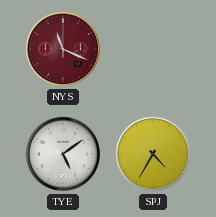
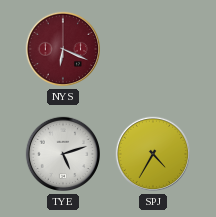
NYS: 11:19 -> 6:19 (62, 49)
TYE: 5:09 -> 5:12 (62, 154)
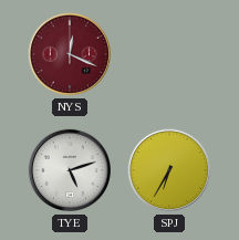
NYS: 6:19 -> 12:19 (69, 54)
SPJ: 4:35 -> 6:35 (168, 170)
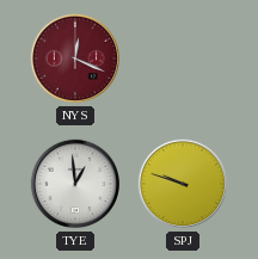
TYE: 5:12 -> 12:59 (74, 184)
SPJ: 6:35 -> 9:48 (182, 184)
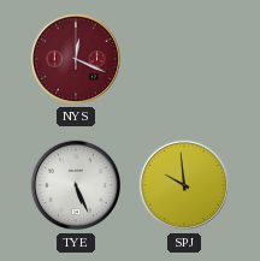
TYE: 12:59 -> 5:26 (75, 185)
SPJ: 9:48 -> 9:59 (183, 185)
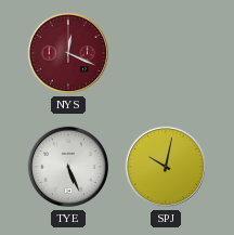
SPJ: 9:59 -> 10:02 (165, 167)
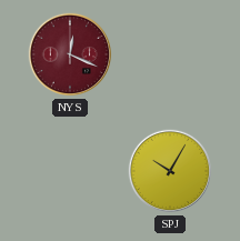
TYE: 5:26 -> none (67, 167)
SPJ: 10:02 -> 10:05 (169, 171)
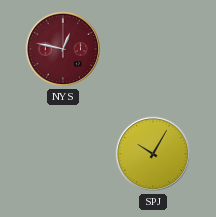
NYS: 12:19 -> 12:47 (62, 49)
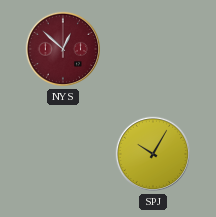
NYS: 12:47 -> 12:52 (62, 49)
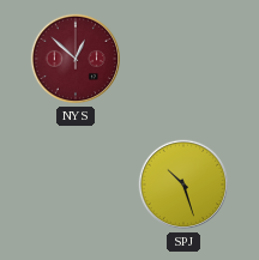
SPJ: 10:05 -> 10:27 (182, 185)
